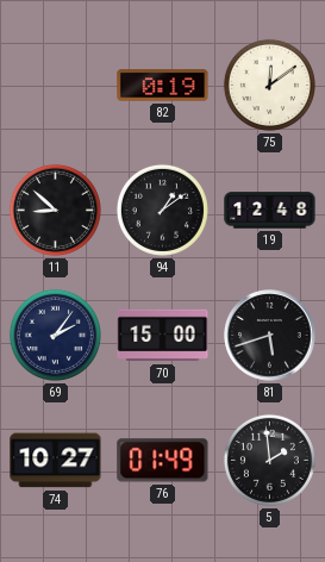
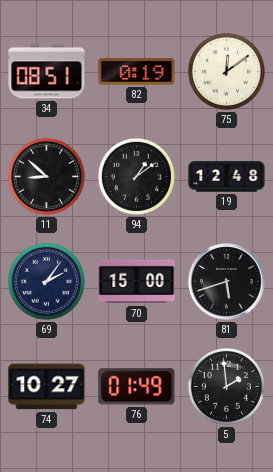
34: none -> 08:51 (47, 72)
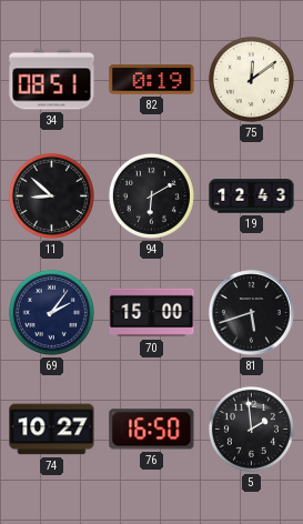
94: 1:09 -> 6:10 (151, 195)
19: 12:48 -> 12:43 (252, 196)
76: 01:49 -> 16:50 (152, 430)
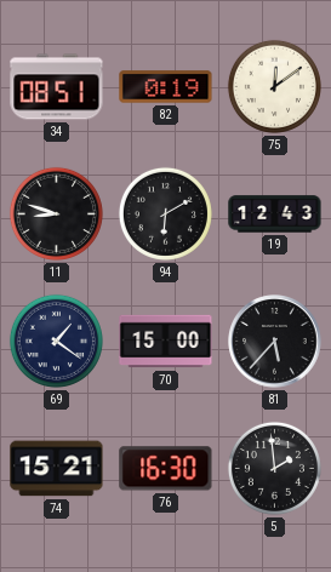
11: 8:52 -> 8:48 (56, 213)
69: 2:06 -> 1:21 (56, 341)
81: 5:42 -> 5:37 (275, 342)
74: 10:27 -> 15:21 (57, 469)
76: 16:50 -> 16:30 (166, 469)
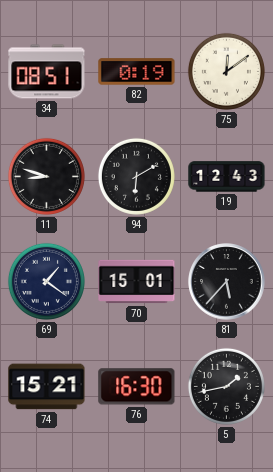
70: 15:00 -> 15:01 (137, 282)
5: 1:59 -> 1:43 (226, 386)
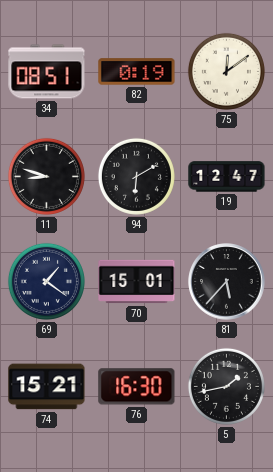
19: 12:43 -> 12:47 (227, 177)
